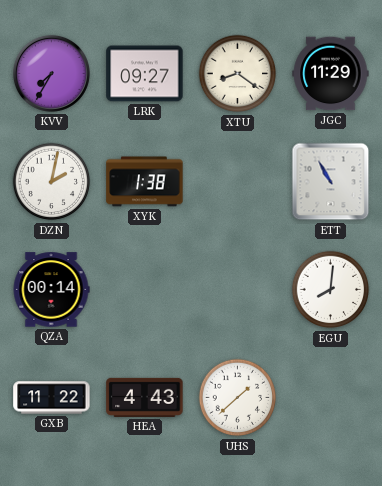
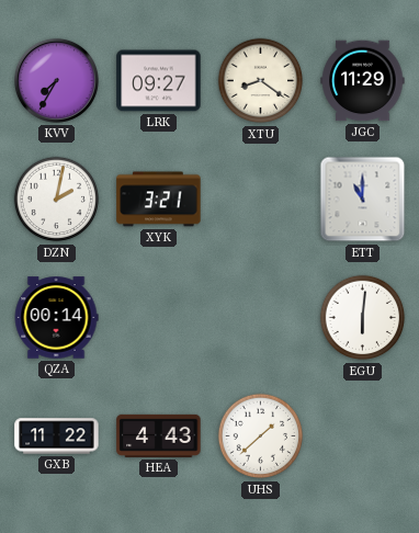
XYK: 1:38 -> 3:21 (159, 200)
ETT: 10:55 -> 11:00 (363, 200)
EGU: 8:01 -> 6:01 (363, 318)
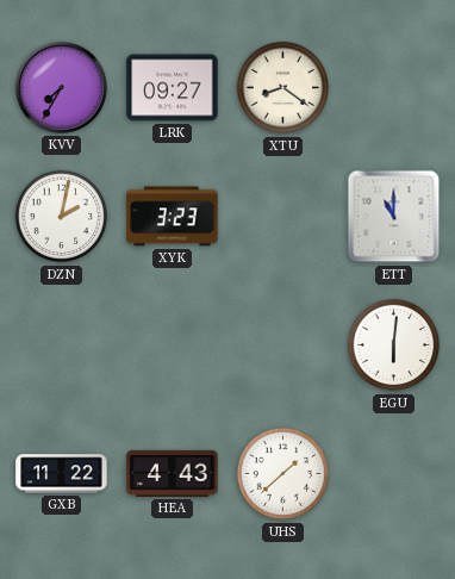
JGC: 11:29 -> none (363, 81)
XYK: 3:21 -> 3:23 (173, 217)
QZA: 00:14 -> none (56, 318)
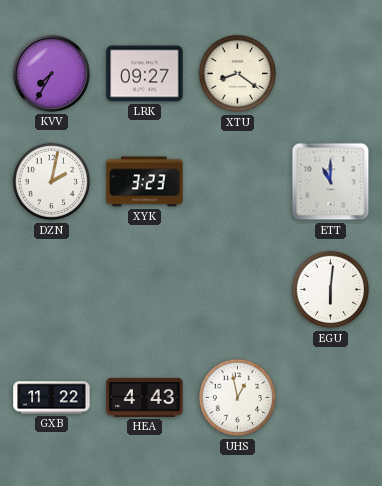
UHS: 1:38 -> 12:58 (238, 398)
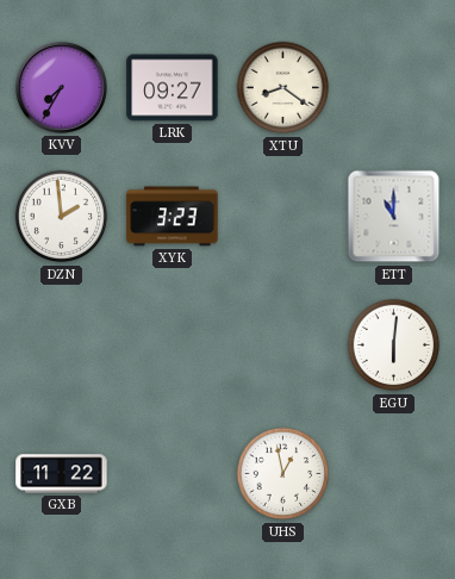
DZN: 2:02 -> 1:59 (62, 217)
HEA: 4:43 -> none (145, 397)
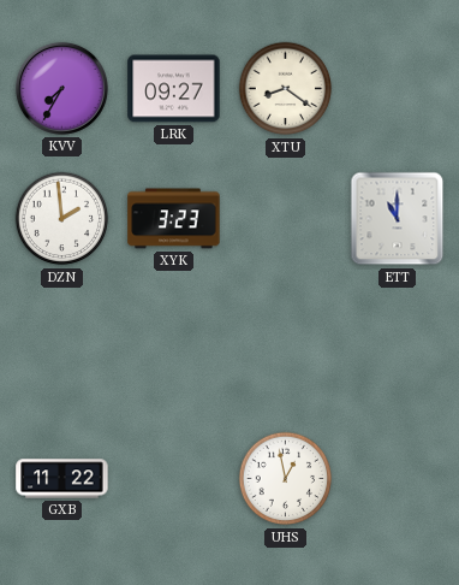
EGU: 6:01 -> none (394, 345)
